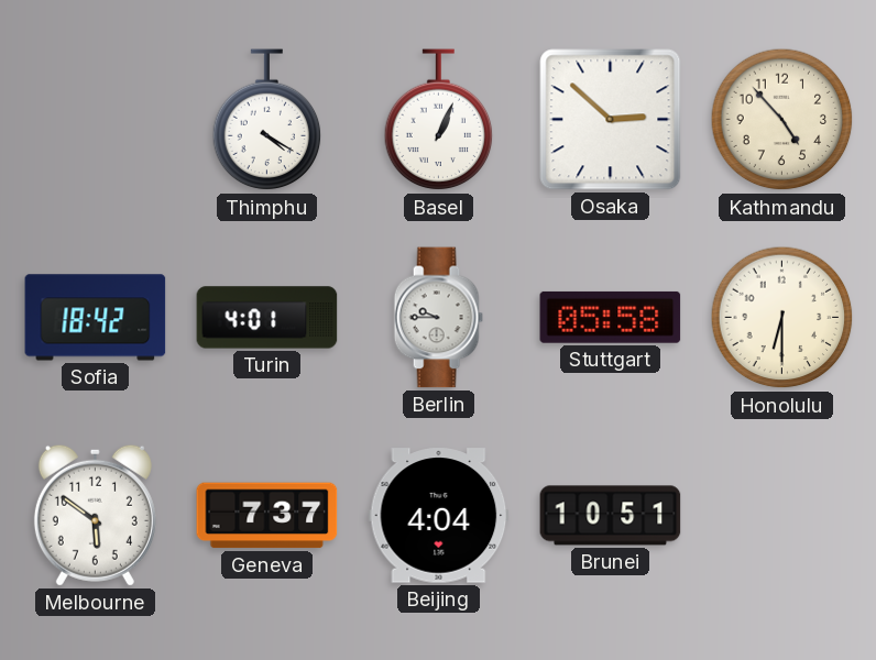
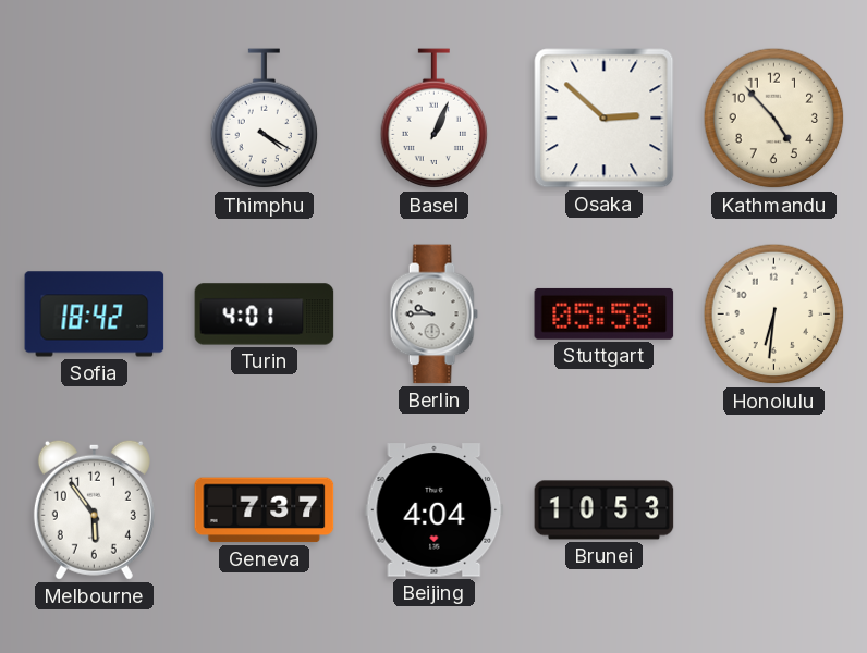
Honolulu: 6:30 -> 6:31 (774, 315)
Melbourne: 5:51 -> 5:54 (94, 509)
Brunei: 10:51 -> 10:53 (605, 510)
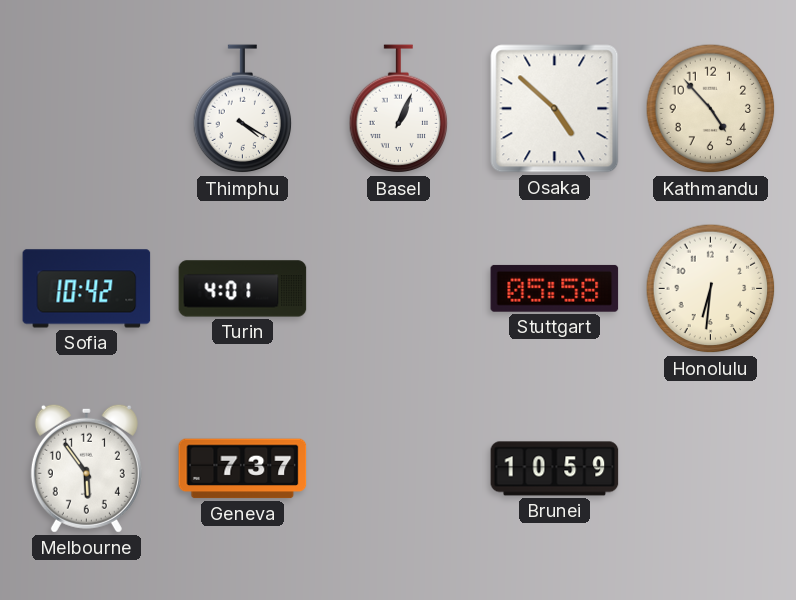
Osaka: 2:52 -> 4:52 (555, 109)
Sofia: 18:42 -> 10:42 (87, 289)
Berlin: 9:45 -> none (433, 315)
Beijing: 4:04 -> none (435, 510)
Brunei: 10:53 -> 10:59 (555, 469)
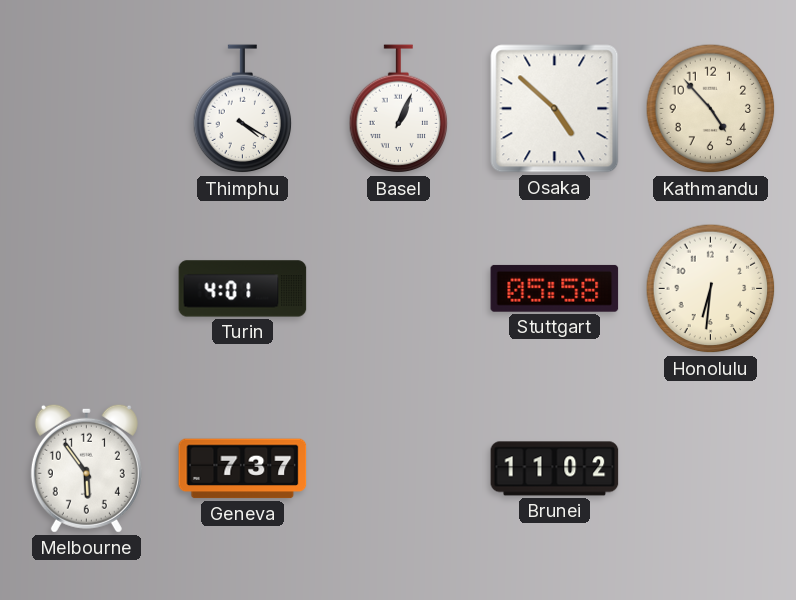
Sofia: 10:42 -> none (87, 289)
Brunei: 10:59 -> 11:02 (555, 469)
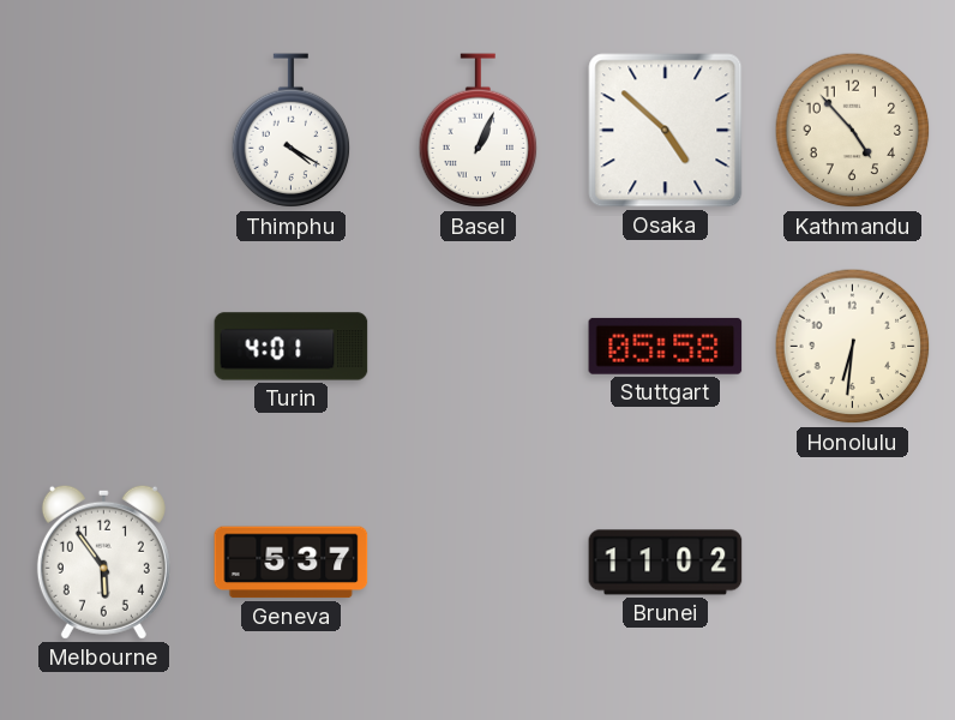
Geneva: 7:37 -> 5:37 (292, 563)
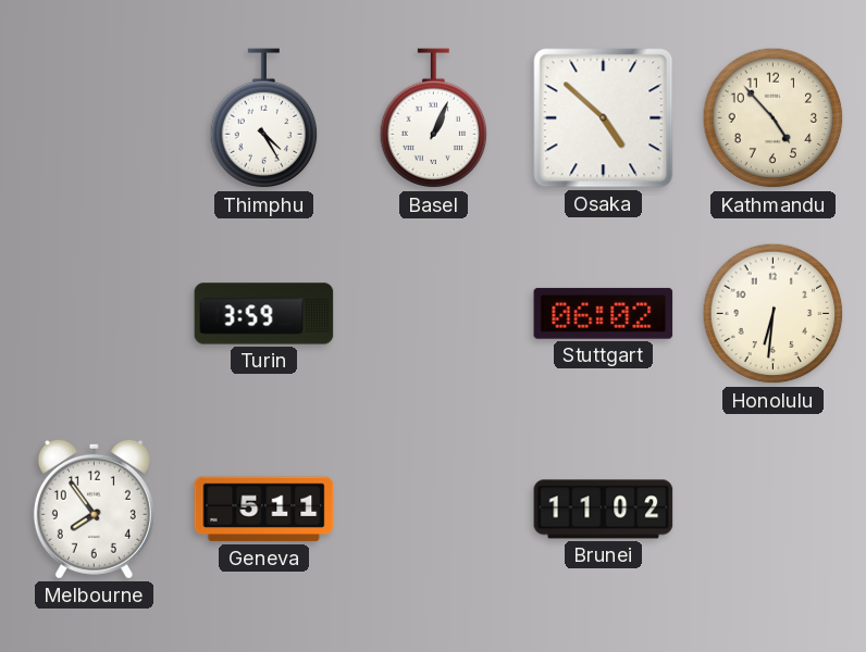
Thimphu: 4:20 -> 4:25 (264, 118)
Turin: 4:01 -> 3:59 (264, 314)
Stuttgart: 05:58 -> 06:02 (604, 313)
Melbourne: 5:54 -> 7:54 (94, 509)
Geneva: 5:37 -> 5:11 (264, 510)
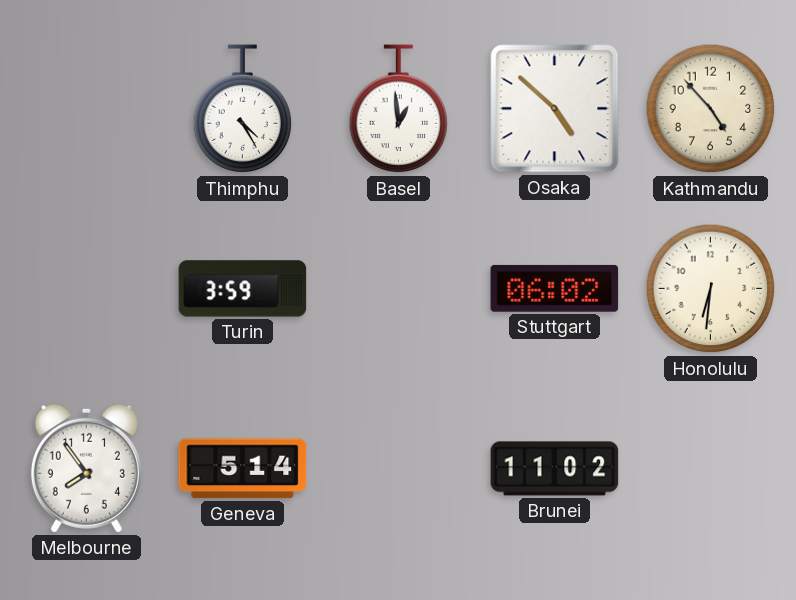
Basel: 1:04 -> 12:59 (399, 109)
Geneva: 5:11 -> 5:14 (243, 469)
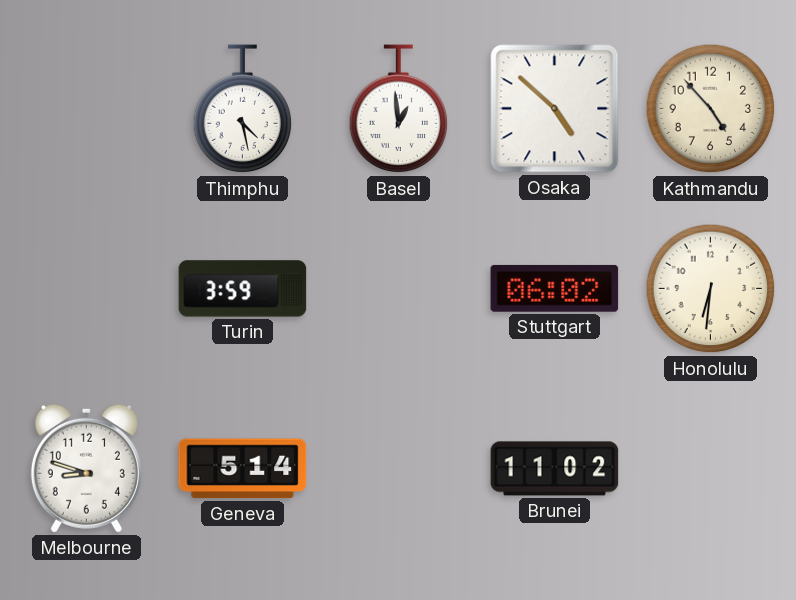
Thimphu: 4:25 -> 4:28 (243, 109)
Melbourne: 7:54 -> 8:48 (86, 468)
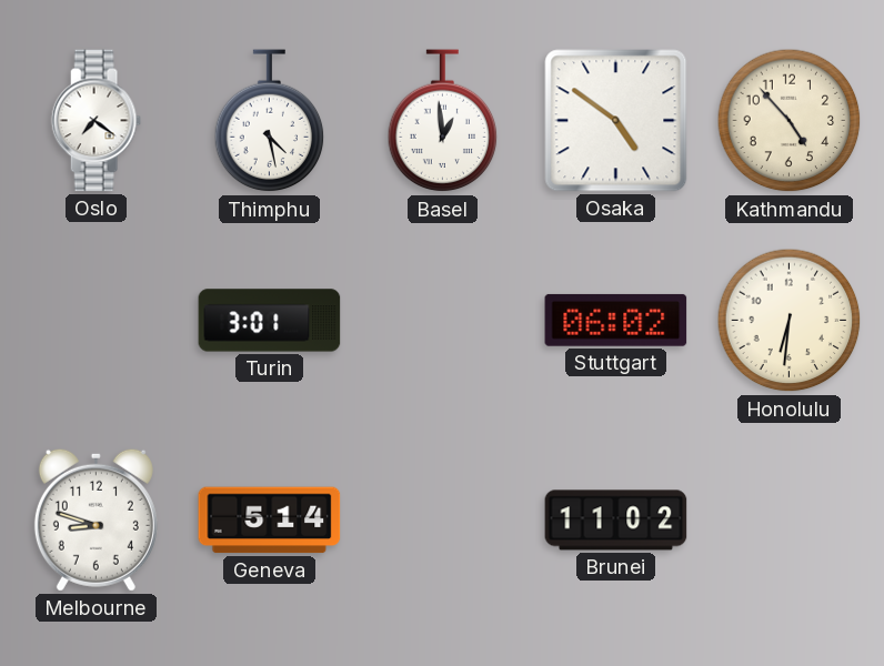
Oslo: none -> 7:21 (96, 121)
Osaka: 4:52 -> 4:51 (616, 121)
Turin: 3:59 -> 3:01 (270, 321)
